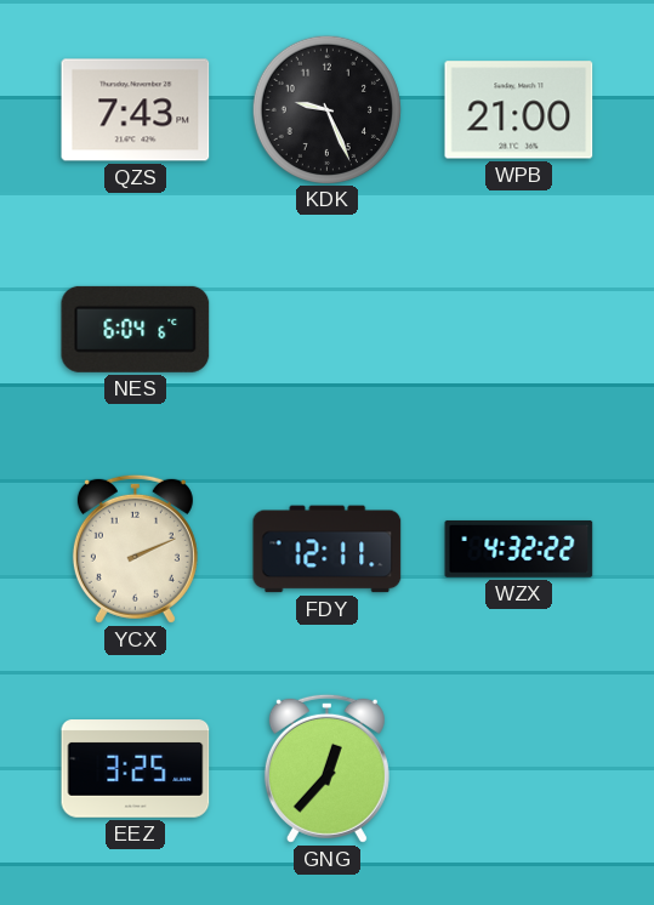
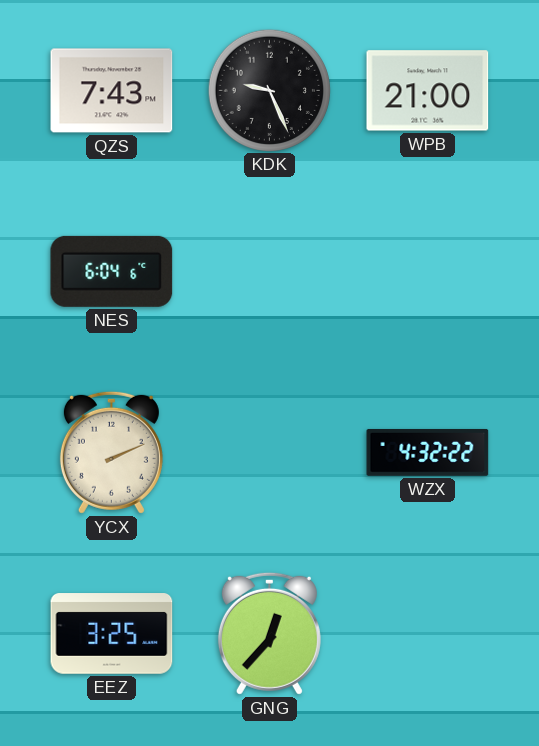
FDY: 12:11 -> none (328, 550)
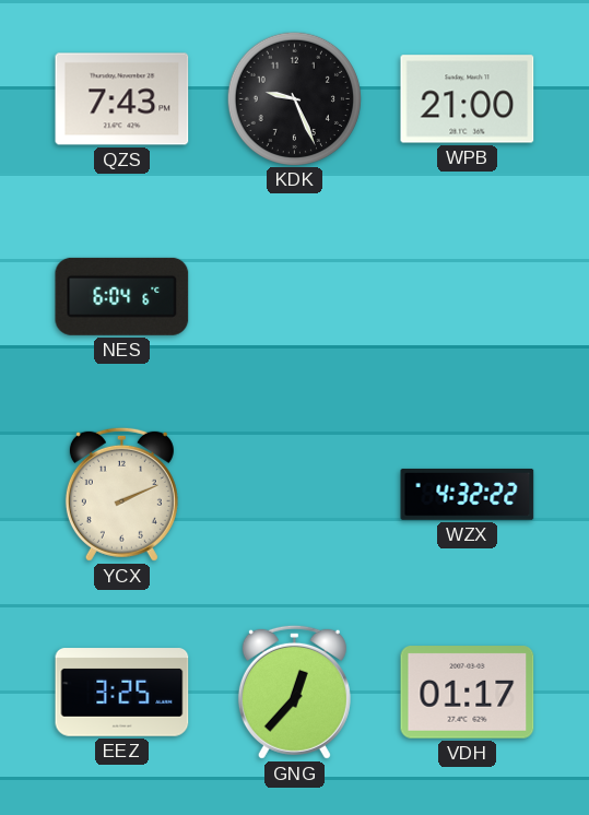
VDH: none -> 01:17 (468, 693)
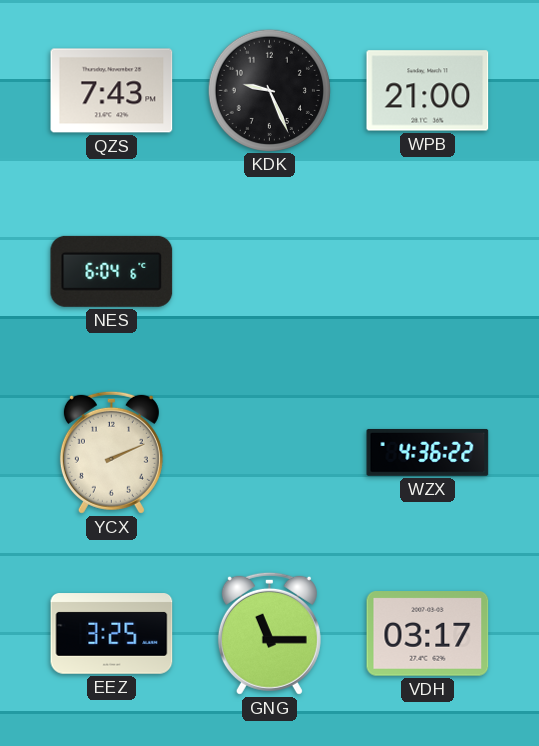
WZX: 4:32 -> 4:36 (428, 452)
GNG: 12:37 -> 11:15 (269, 633)
VDH: 01:17 -> 03:17 (428, 634)
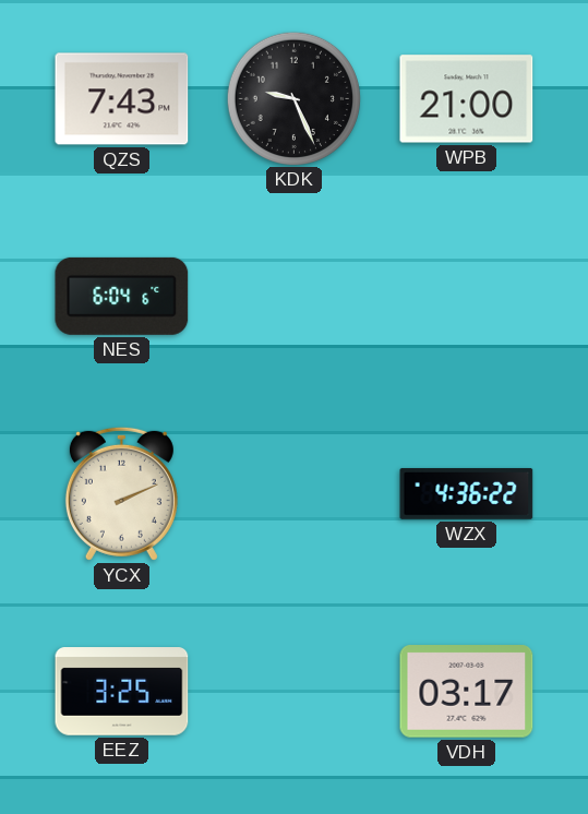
GNG: 11:15 -> none (269, 633)
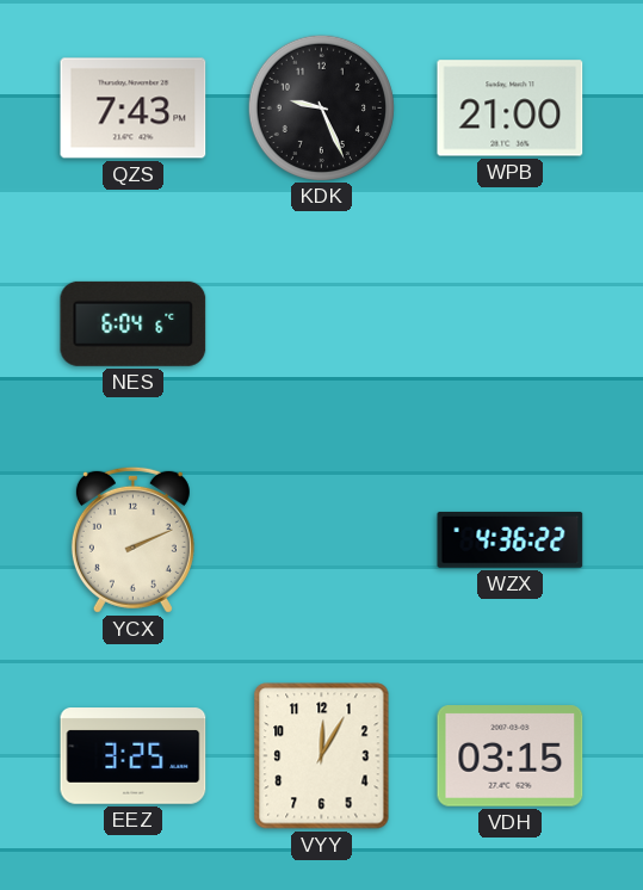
VYY: none -> 12:05 (322, 756)
VDH: 03:17 -> 03:15 (511, 756)
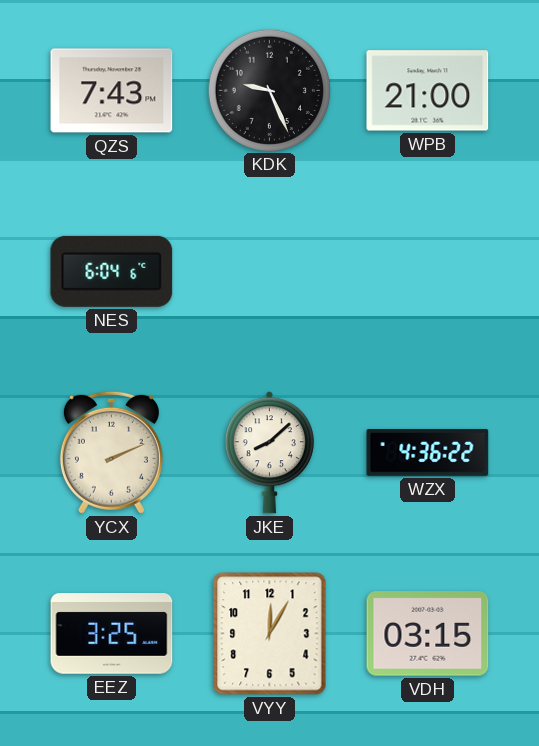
JKE: none -> 8:08 (269, 453)
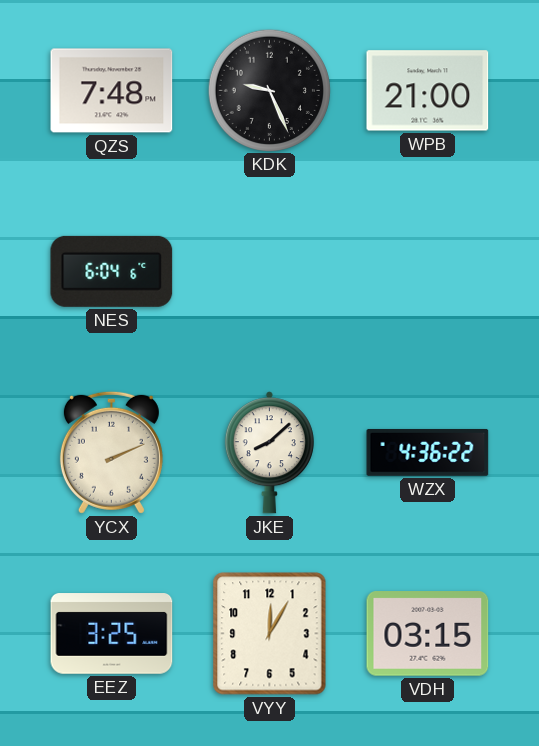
QZS: 7:43 -> 7:48 (112, 91)
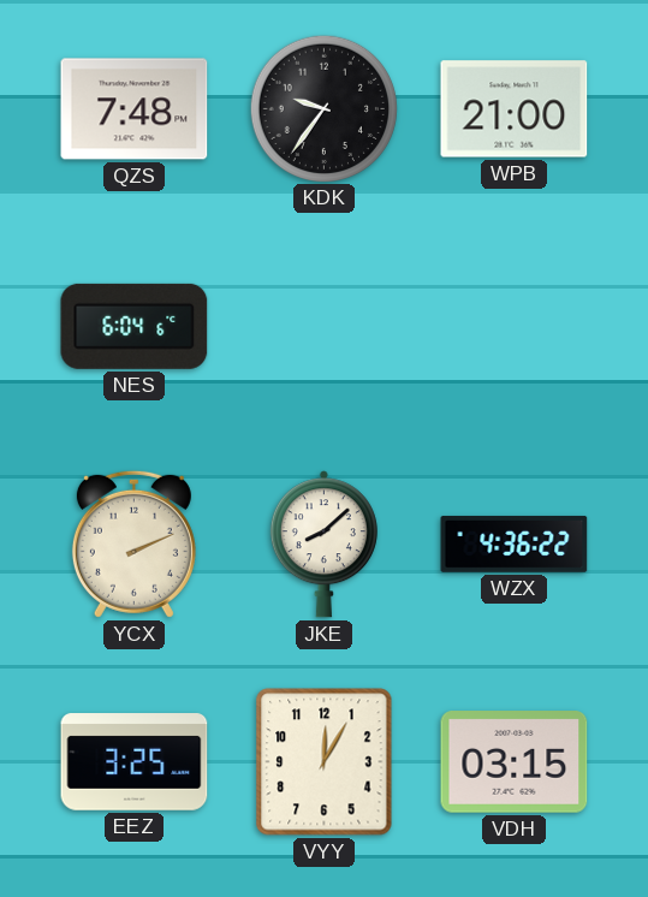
KDK: 9:26 -> 9:36 (323, 108)
